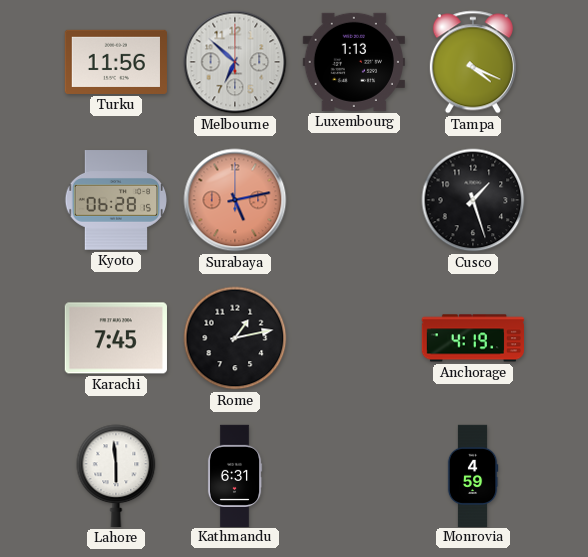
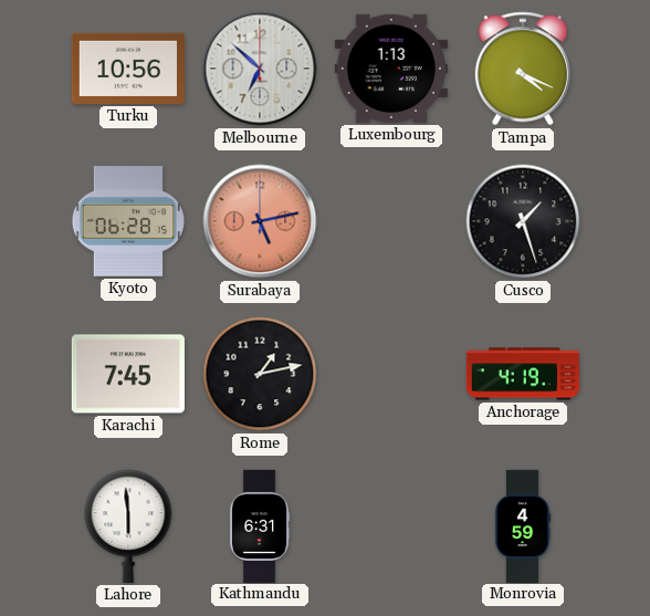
Turku: 11:56 -> 10:56 (128, 69)
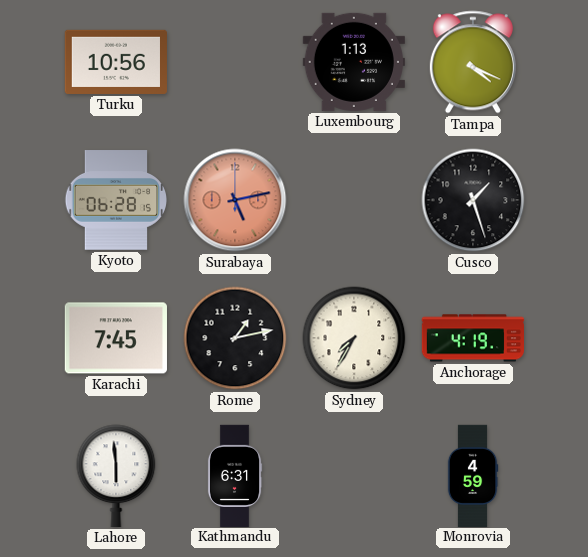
Melbourne: 6:52 -> none (260, 69)
Sydney: none -> 7:35 (354, 338)
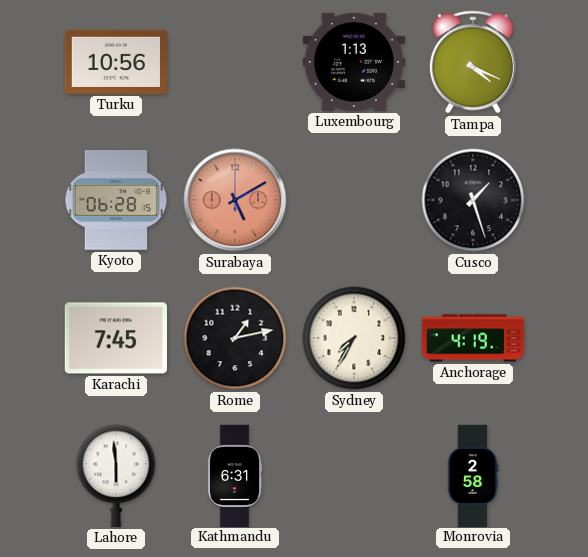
Surabaya: 5:13 -> 5:10 (235, 200)
Monrovia: 4:59 -> 2:58 (473, 475)
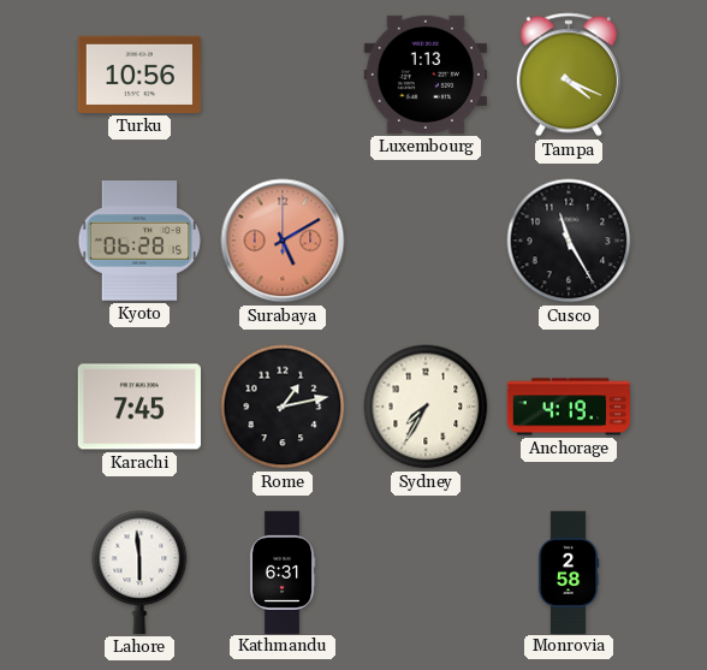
Cusco: 1:27 -> 11:25 (569, 241)
